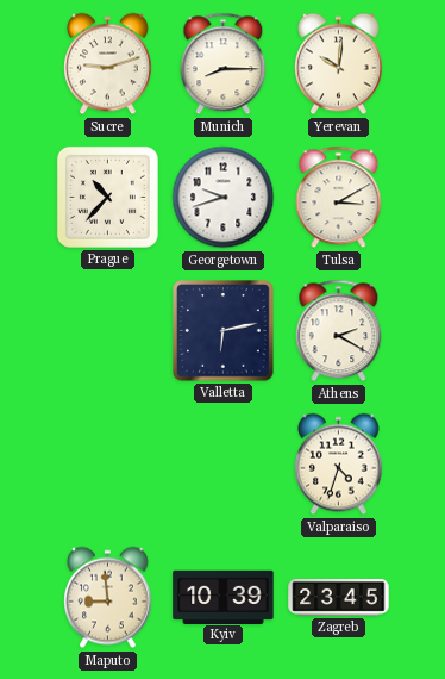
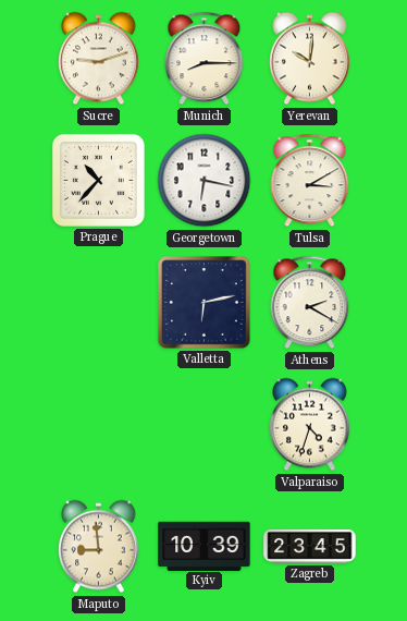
Georgetown: 9:42 -> 6:17 (205, 181)
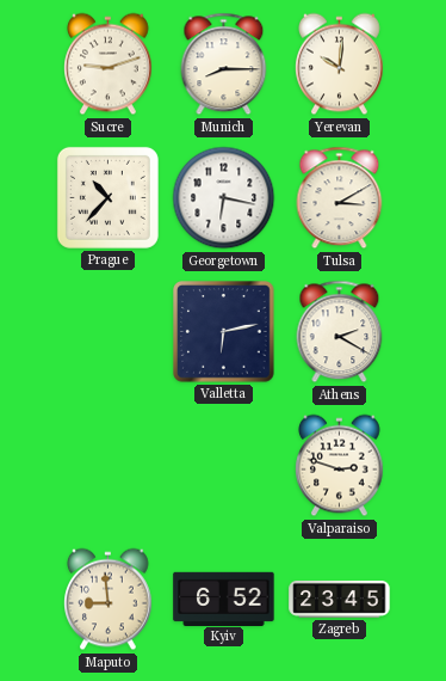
Valparaiso: 4:33 -> 2:48 (340, 466)
Kyiv: 10:39 -> 6:52 (224, 599)
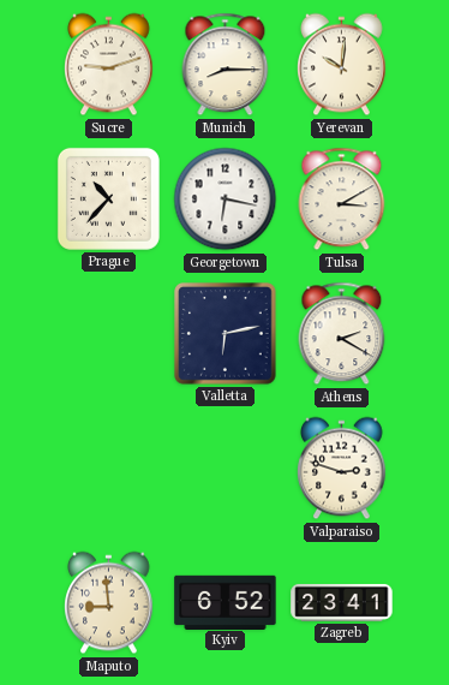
Zagreb: 23:45 -> 23:41 (342, 603)
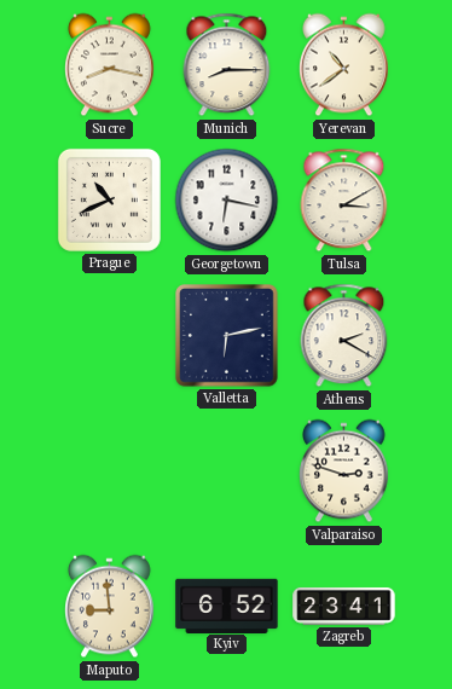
Sucre: 9:12 -> 8:17 (110, 65)
Yerevan: 10:01 -> 10:39 (344, 65)
Prague: 10:37 -> 10:41 (109, 199)
